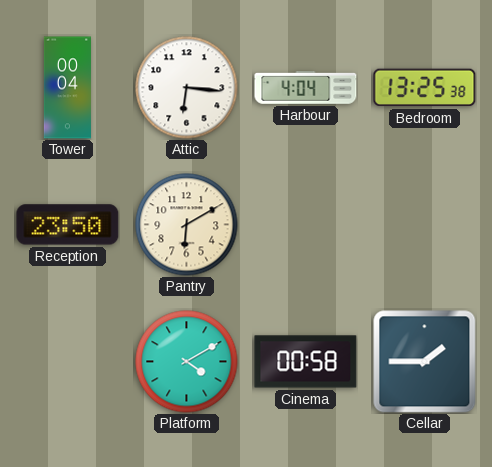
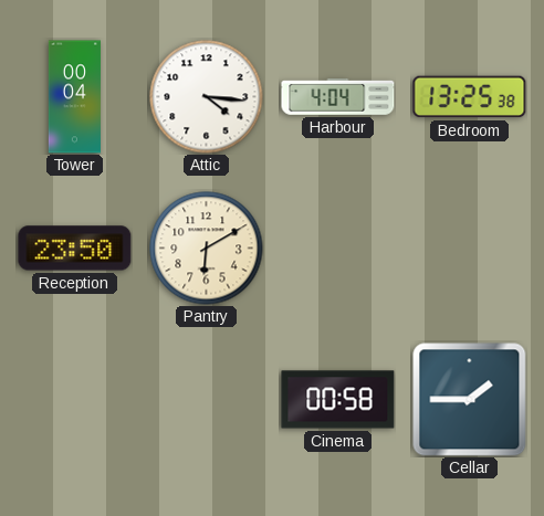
Attic: 6:16 -> 4:16 (207, 97)
Platform: 4:10 -> none (187, 362)
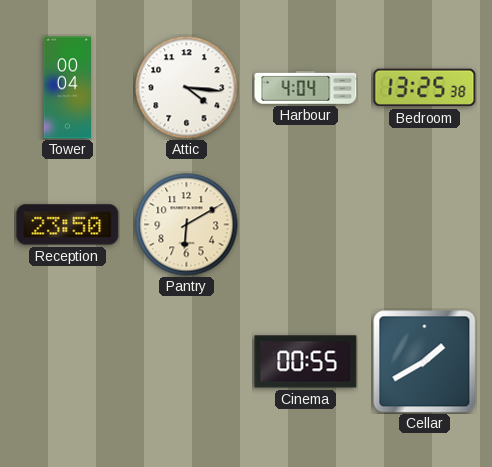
Cinema: 00:58 -> 00:55 (306, 362)
Cellar: 1:45 -> 1:40 (425, 362)
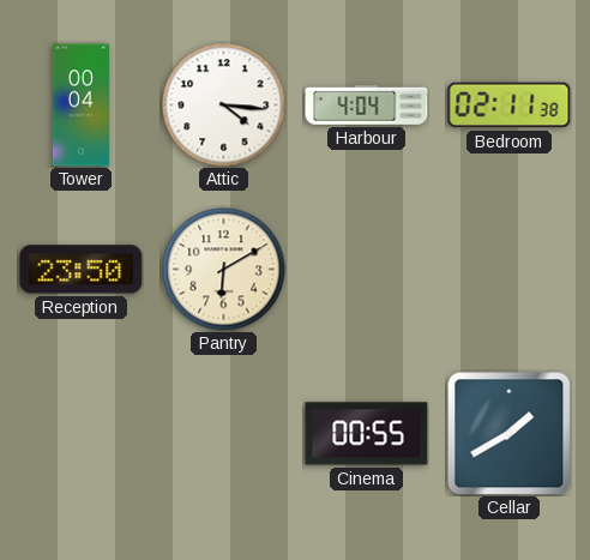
Bedroom: 13:25 -> 02:11 (510, 106)
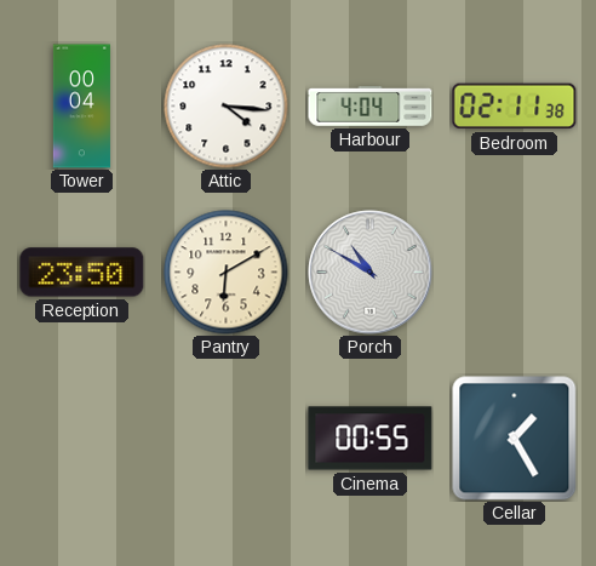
Porch: none -> 10:50 (371, 273)
Cellar: 1:40 -> 1:25 (515, 439)
